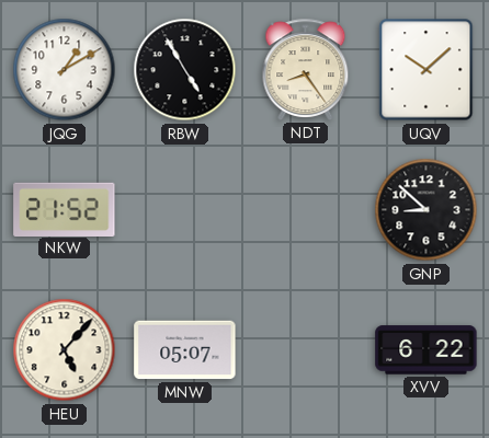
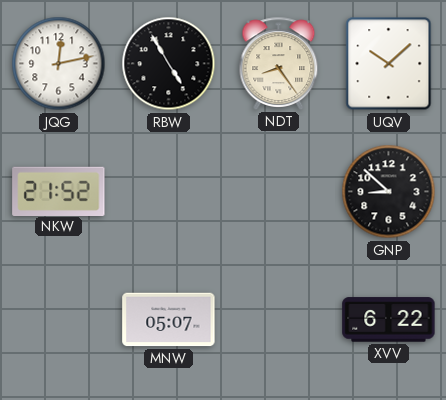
JQG: 1:10 -> 12:13 (59, 64)
HEU: 5:07 -> none (65, 350)
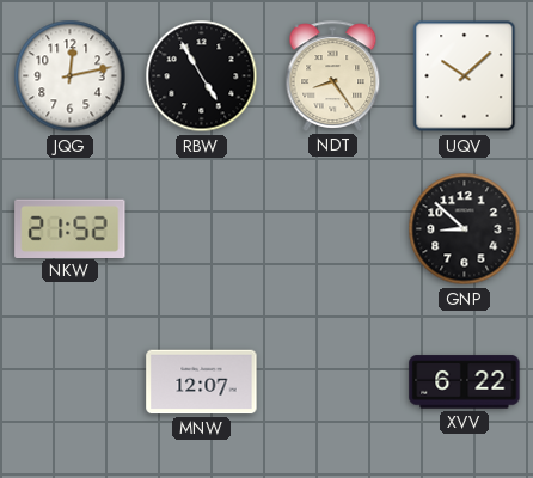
MNW: 05:07 -> 12:07 (202, 382)
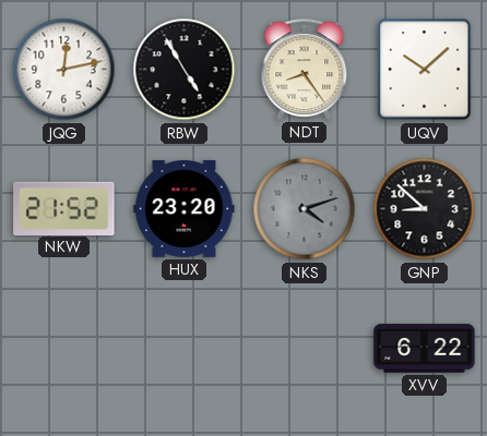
HUX: none -> 23:20 (185, 208)
NKS: none -> 4:12 (305, 209)
MNW: 12:07 -> none (202, 382)
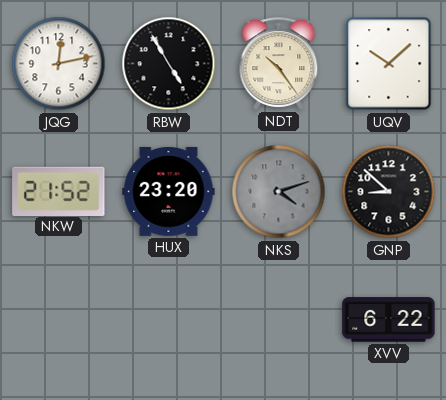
NDT: 8:24 -> 10:24 (279, 63)
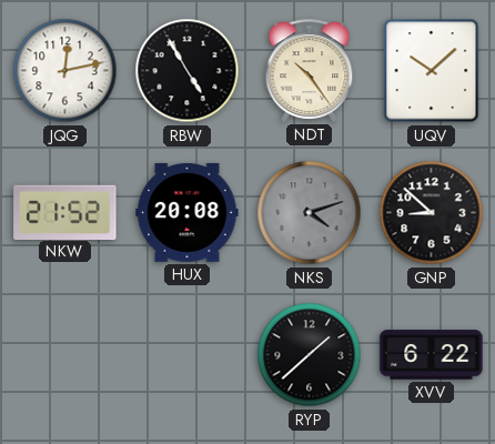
HUX: 23:20 -> 20:08 (188, 212)
RYP: none -> 1:38 (310, 355)
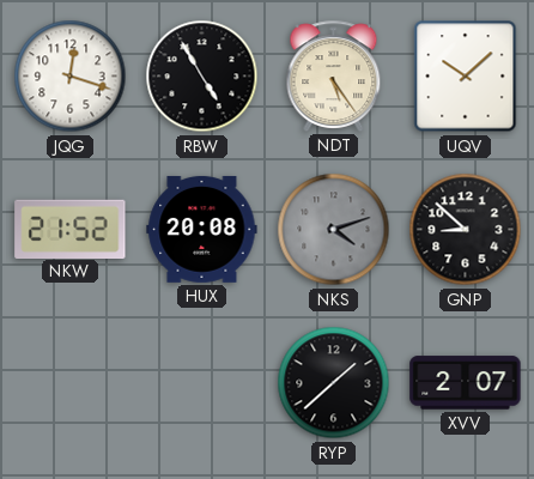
JQG: 12:13 -> 12:18 (71, 77)
NDT: 10:24 -> 5:24 (334, 75)
XVV: 6:22 -> 2:07 (466, 383)
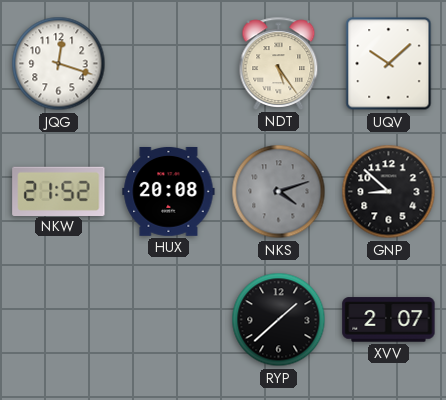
RBW: 4:55 -> none (202, 77)
